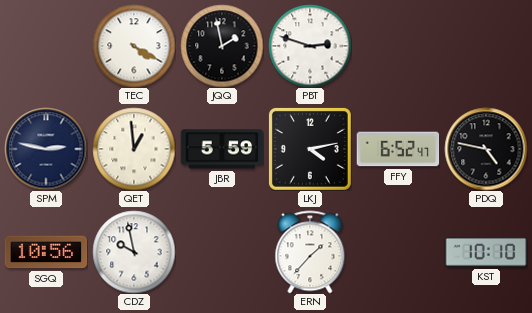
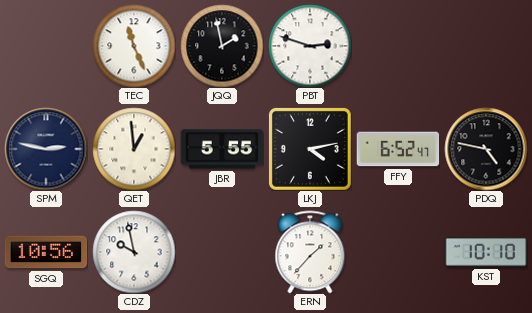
TEC: 4:20 -> 11:26 (134, 46)
JBR: 5:59 -> 5:55 (222, 149)
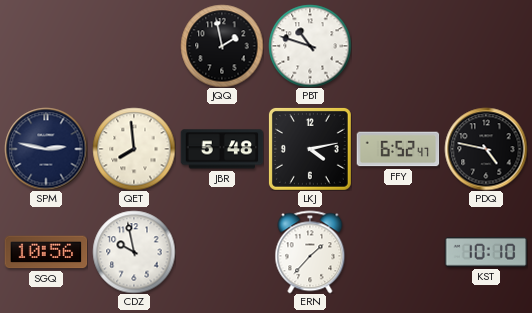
TEC: 11:26 -> none (134, 46)
PBT: 2:48 -> 10:48 (310, 46)
QET: 12:59 -> 7:59 (134, 149)
JBR: 5:55 -> 5:48 (222, 149)
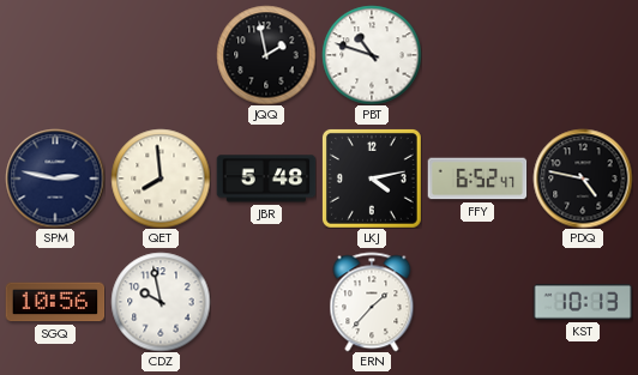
KST: 10:10 -> 10:13 (583, 303)
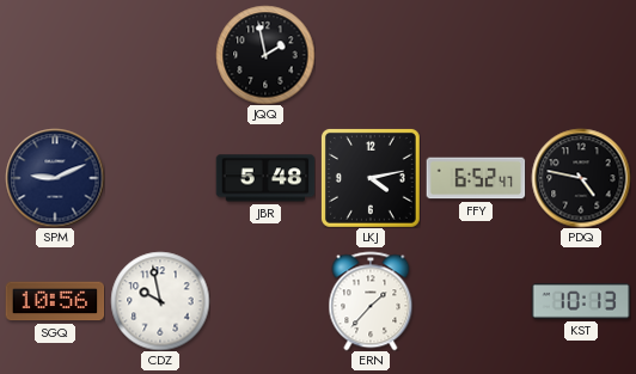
PBT: 10:48 -> none (372, 55)
SPM: 2:47 -> 9:11 (55, 178)
QET: 7:59 -> none (161, 179)
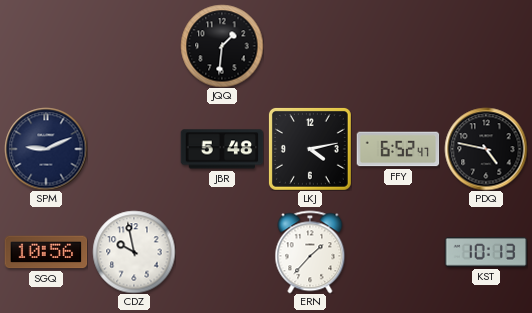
JQQ: 1:58 -> 1:31 (222, 46)
